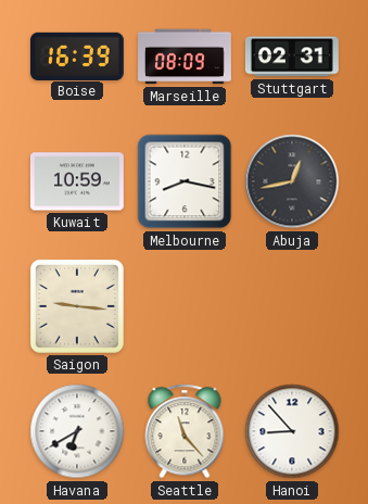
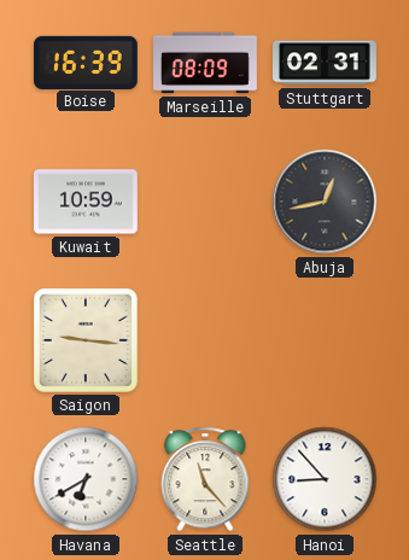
Melbourne: 8:17 -> none (185, 181)
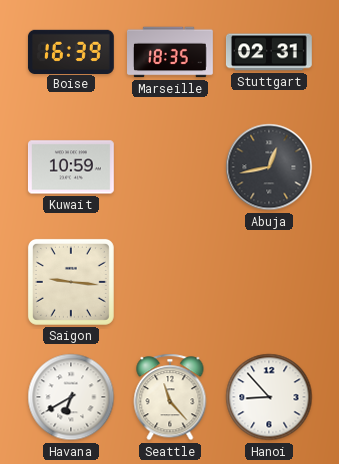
Marseille: 08:09 -> 18:35 (171, 52)
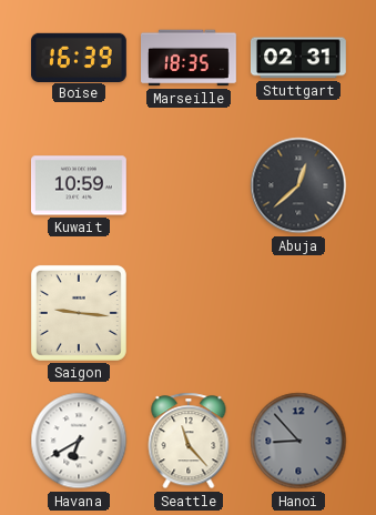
Abuja: 12:43 -> 12:38 (298, 185)
Hanoi dial: white -> grey (298, 441)
